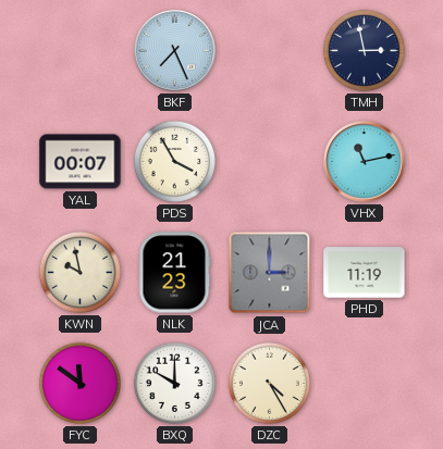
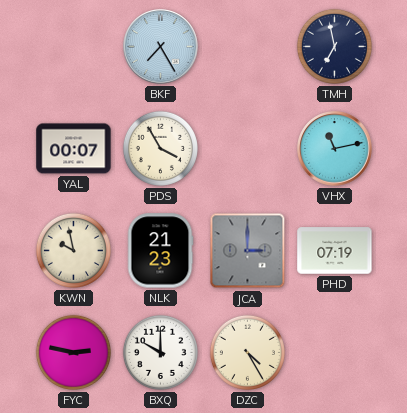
BKF: 7:26 -> 7:25 (161, 47)
TMH: 2:58 -> 6:58 (334, 46)
PHD: 11:19 -> 07:19 (335, 251)
FYC: 11:51 -> 2:47 (73, 352)
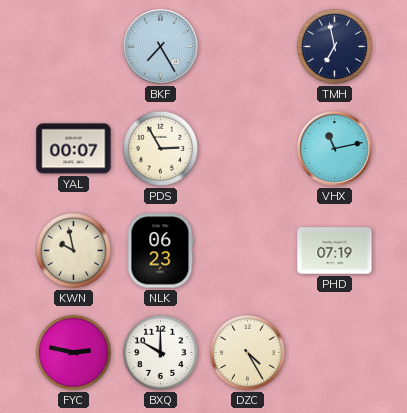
PDS: 3:55 -> 2:55 (160, 148)
NLK: 21:23 -> 06:23 (160, 251)
JCA: 3:00 -> none (248, 251)
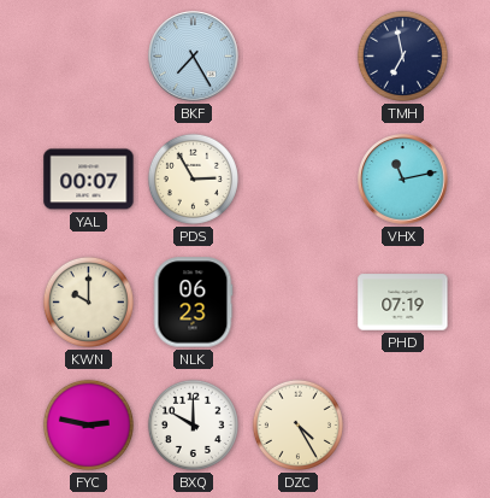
KWN: 9:58 -> 10:00 (88, 301)
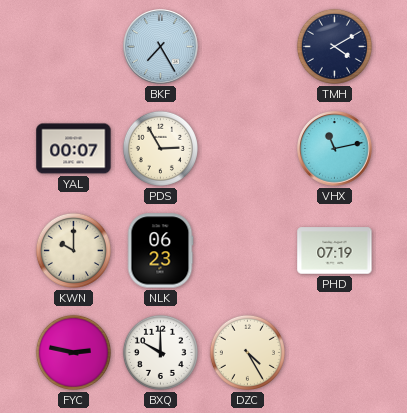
TMH: 6:58 -> 4:10 (334, 46)
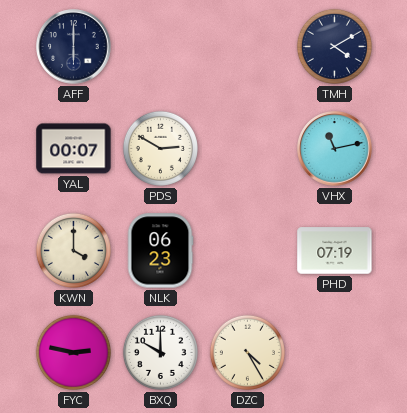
AFF: none -> 6:00 (74, 47)
BKF: 7:25 -> none (161, 47)
PDS: 2:55 -> 2:50 (160, 148)
KWN: 10:00 -> 4:00 (73, 250)
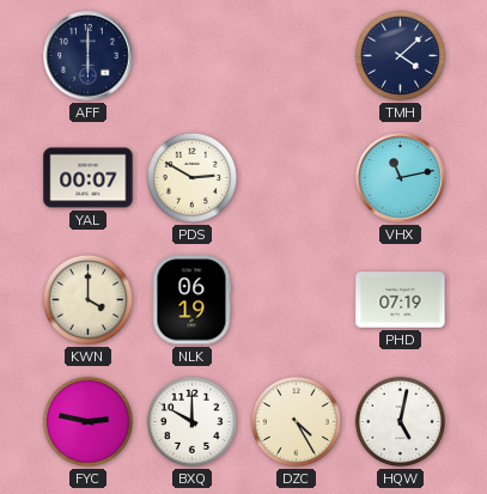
TMH: 4:10 -> 4:08 (400, 55)
NLK: 06:23 -> 06:19 (191, 300)
HQW: none -> 5:02 (400, 421)
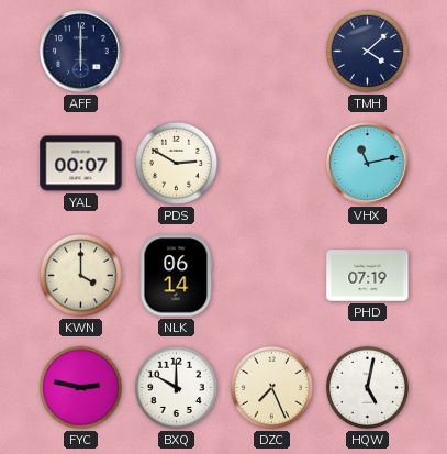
NLK: 06:19 -> 06:14 (176, 276)
DZC: 4:25 -> 7:26 (271, 387)
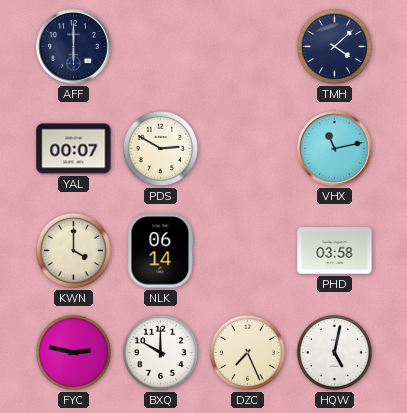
PHD: 07:19 -> 03:58 (335, 251)
